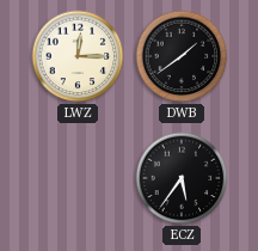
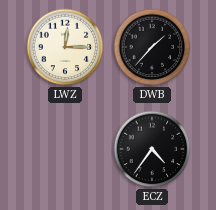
DWB: 1:39 -> 1:37 (152, 47)
ECZ: 5:36 -> 4:36 (152, 149)
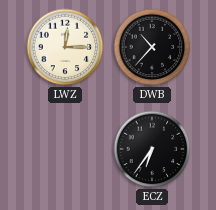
DWB: 1:37 -> 10:37 (152, 47)
ECZ: 4:36 -> 6:36 (152, 149)
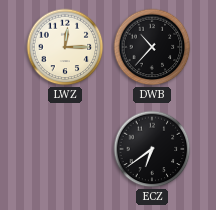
ECZ: 6:36 -> 6:39 (152, 149)
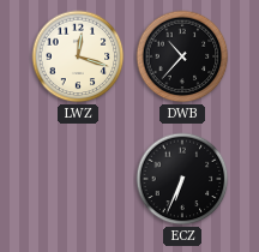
LWZ: 12:15 -> 12:18 (78, 56)
ECZ: 6:39 -> 6:34 (182, 179)
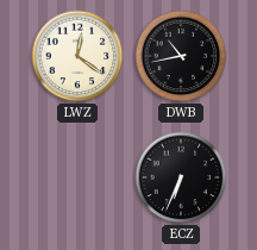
LWZ: 12:18 -> 12:21 (77, 56)
DWB: 10:37 -> 10:43 (181, 56)
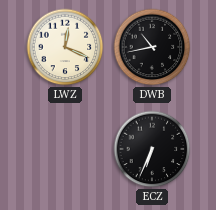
LWZ: 12:21 -> 12:19 (65, 47)
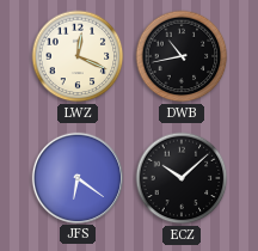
JFS: none -> 6:21 (76, 177)
ECZ: 6:34 -> 10:08 (182, 178)
